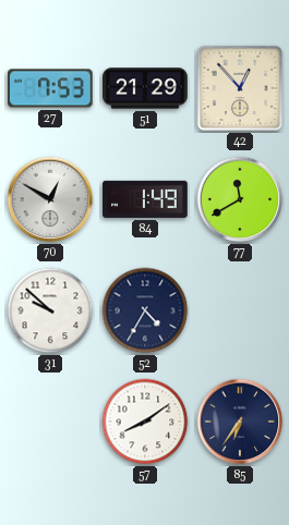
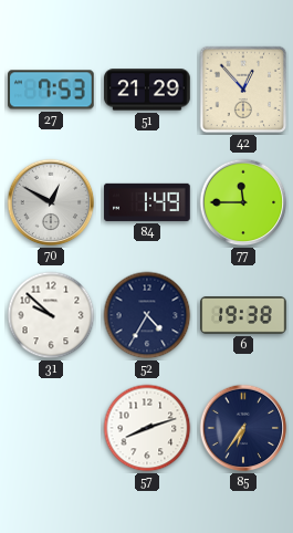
77: 11:40 -> 11:45 (243, 202)
6: none -> 19:38 (243, 316)
57: 8:09 -> 8:12 (147, 428)
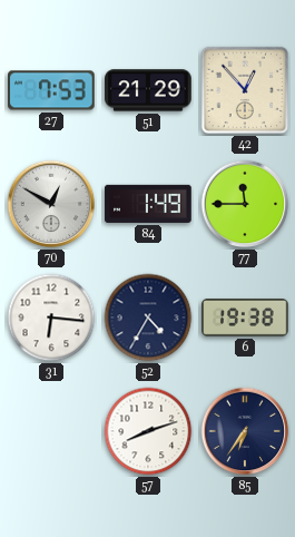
31: 9:52 -> 6:16 (51, 318)
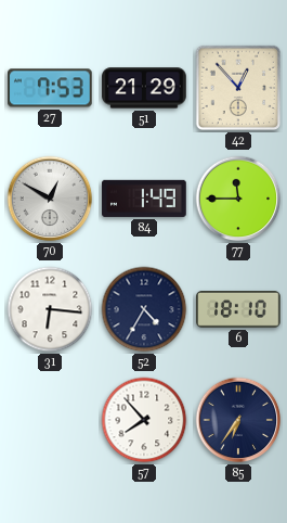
6: 19:38 -> 18:10 (238, 310)
57: 8:12 -> 7:53 (144, 420)
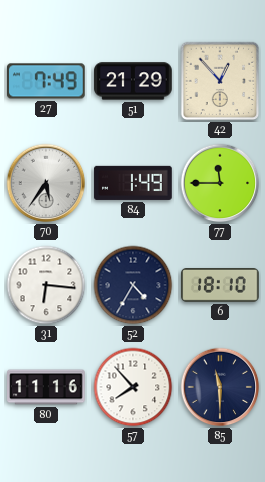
27: 7:53 -> 7:49 (47, 81)
70: 12:50 -> 5:36 (46, 183)
80: none -> 11:16 (46, 387)
85: 6:36 -> 11:30 (220, 387)
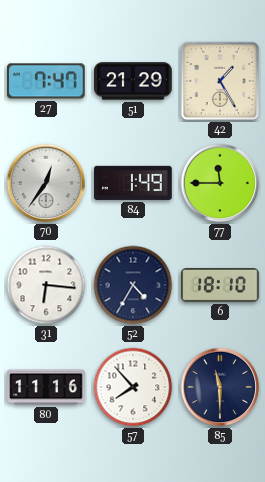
27: 7:49 -> 7:47 (47, 81)
42: 12:53 -> 1:25 (220, 81)
70: 5:36 -> 12:36 (46, 183)
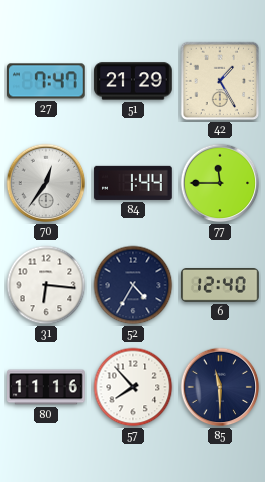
84: 1:49 -> 1:44 (133, 183)
6: 18:10 -> 12:40 (220, 286)
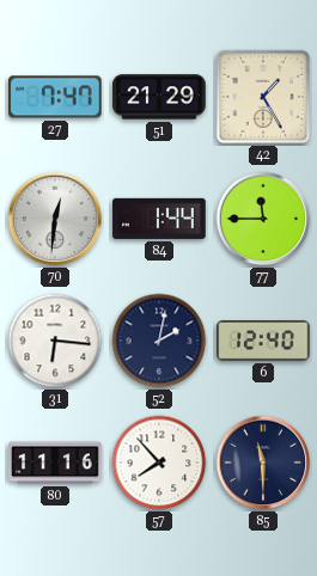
70: 12:36 -> 12:31 (55, 219)
52: 4:35 -> 2:02 (159, 341)
